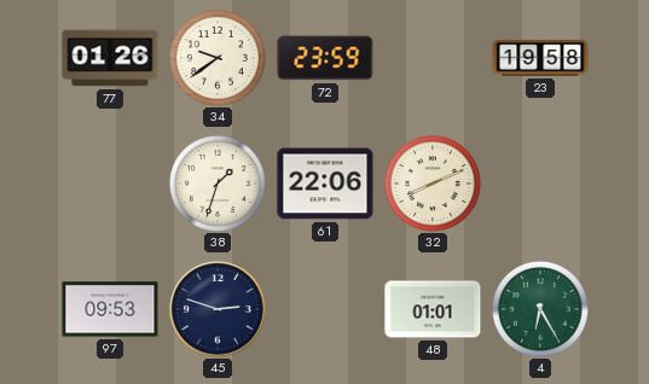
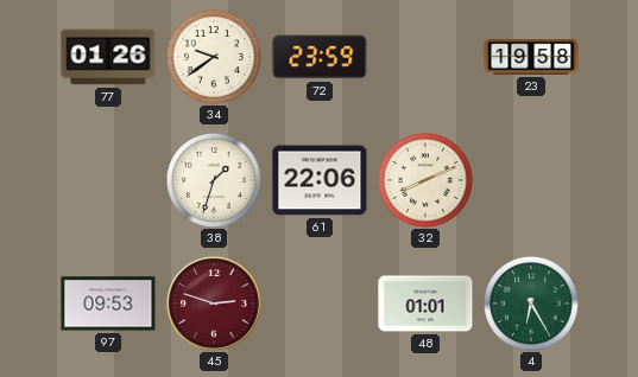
45 dial: navy -> burgundy (214, 303)
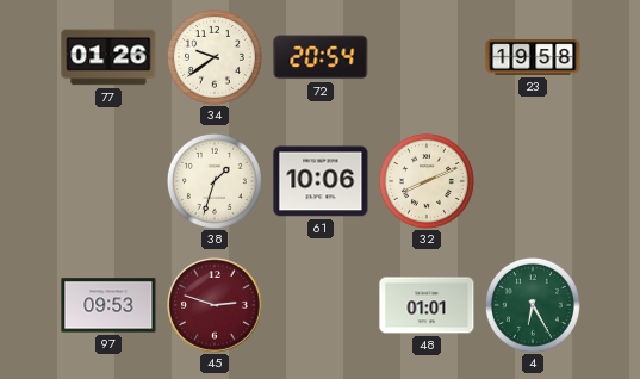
72: 23:59 -> 20:54 (321, 57)
61: 22:06 -> 10:06 (321, 181)
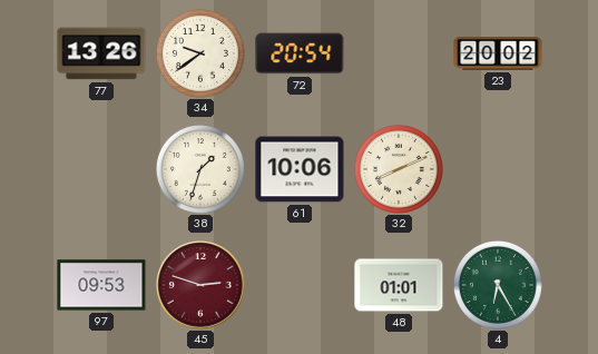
77: 01:26 -> 13:26 (101, 53)
23: 19:58 -> 20:02 (498, 53)
